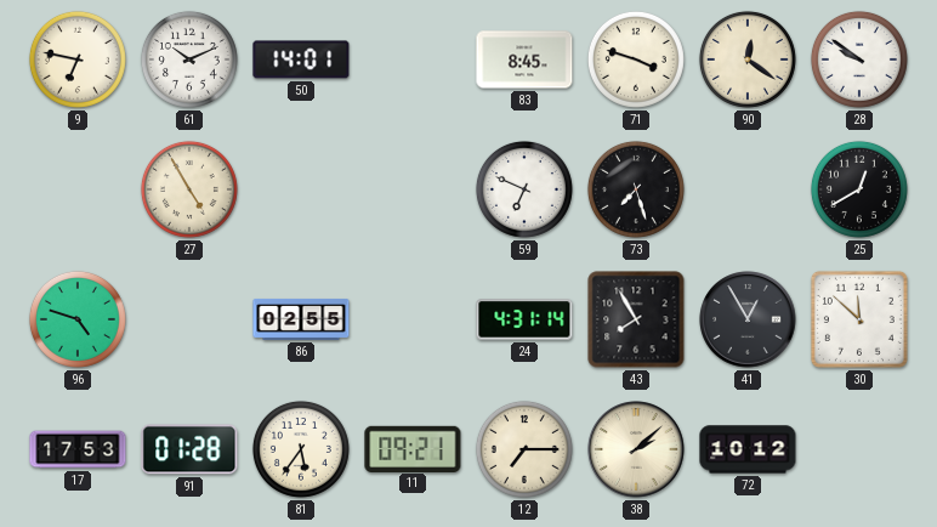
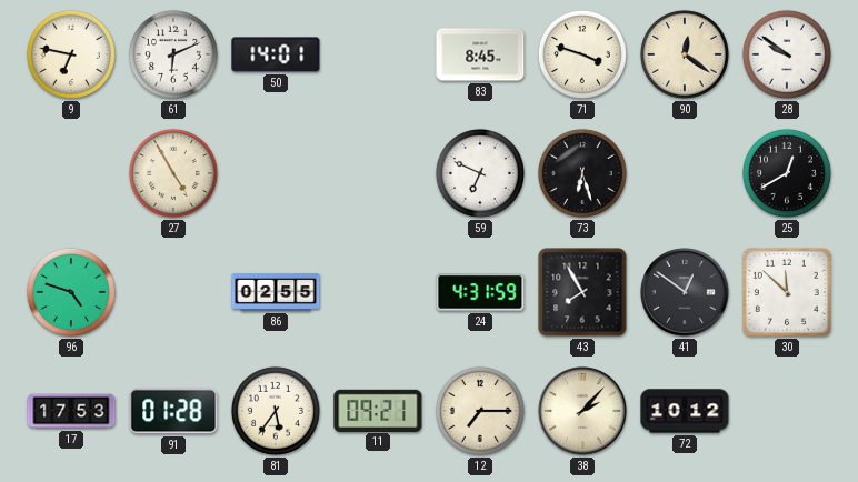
61: 10:11 -> 6:11 (173, 54)
73: 7:27 -> 6:27 (582, 173)
24: 4:31:14 -> 4:31:59 (480, 292)
41: 12:55 -> 12:51 (685, 292)
38: 2:08 -> 2:07 (582, 411)
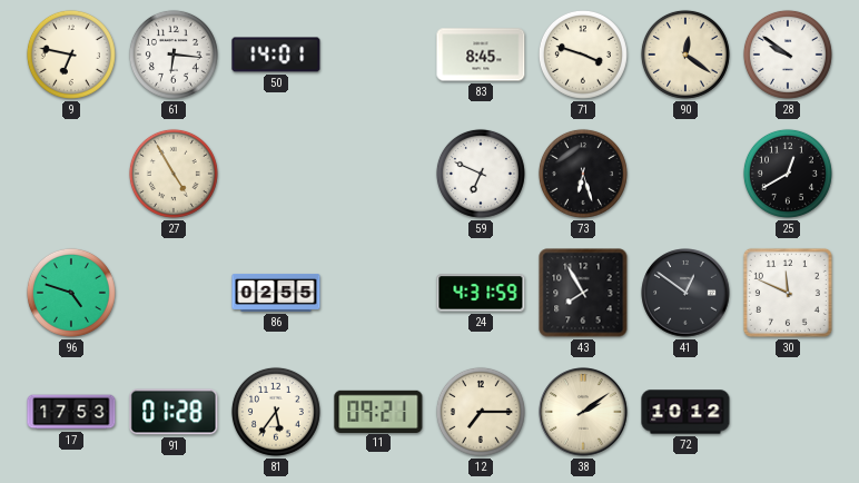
61: 6:11 -> 6:16 (174, 55)
30: 11:52 -> 11:49 (788, 293)
38: 2:07 -> 2:09 (583, 412)
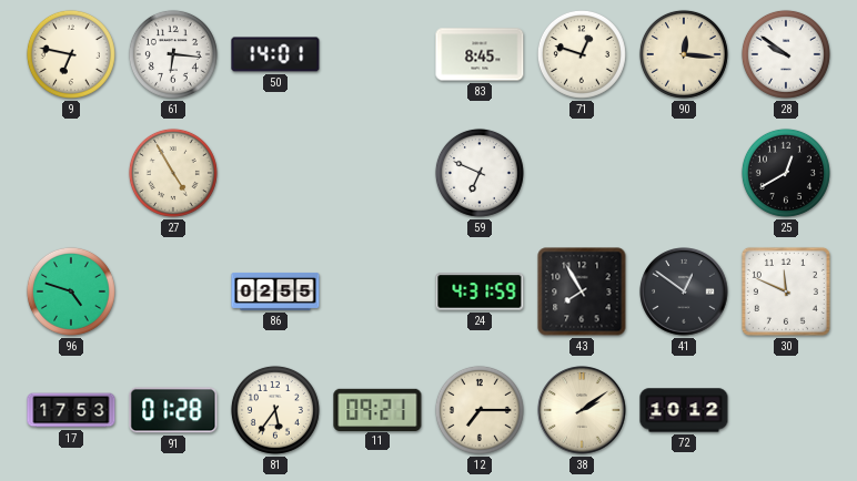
71: 3:48 -> 12:48 (582, 54)
90: 12:21 -> 12:16 (684, 54)
73: 6:27 -> none (583, 174)
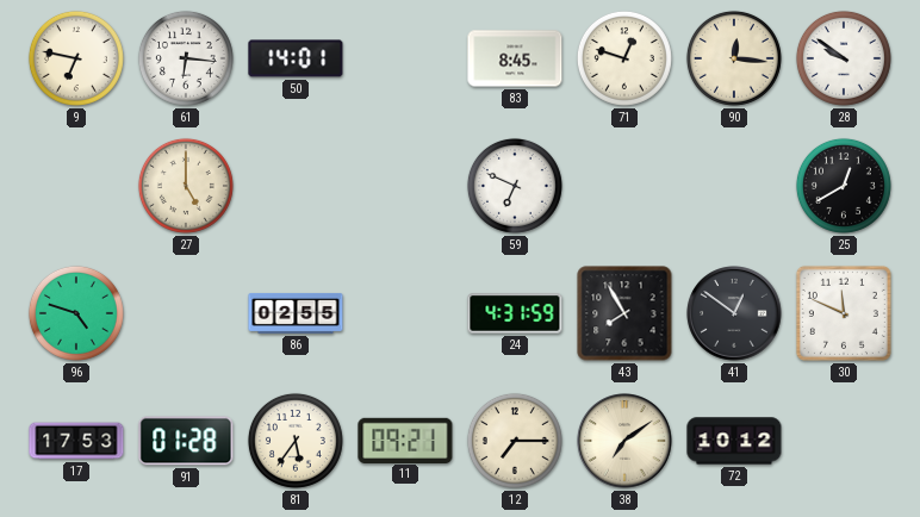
27: 4:55 -> 5:00 (186, 186)
38: 2:09 -> 7:09 (624, 441)
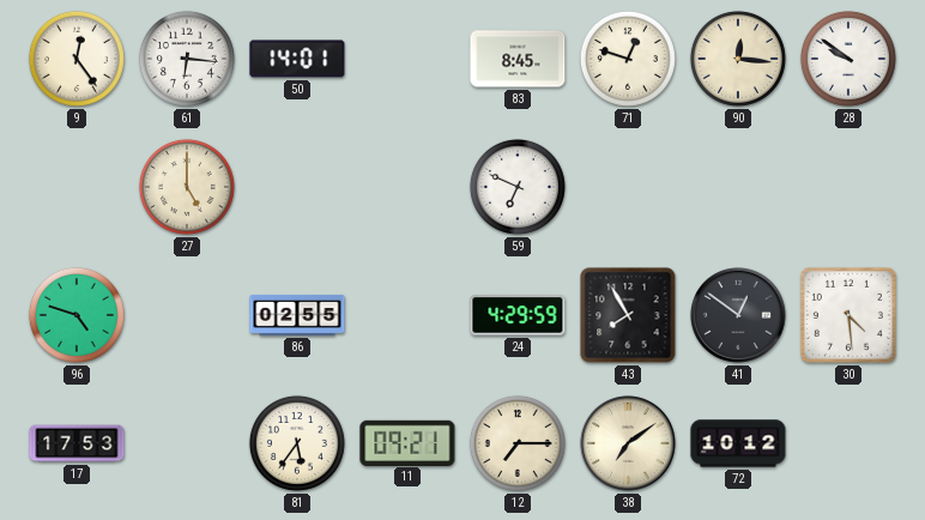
9: 6:47 -> 12:24 (77, 59)
25: 12:40 -> none (844, 186)
24: 4:31 -> 4:29 (518, 315)
30: 11:49 -> 4:29 (848, 315)
91: 01:28 -> none (186, 441)
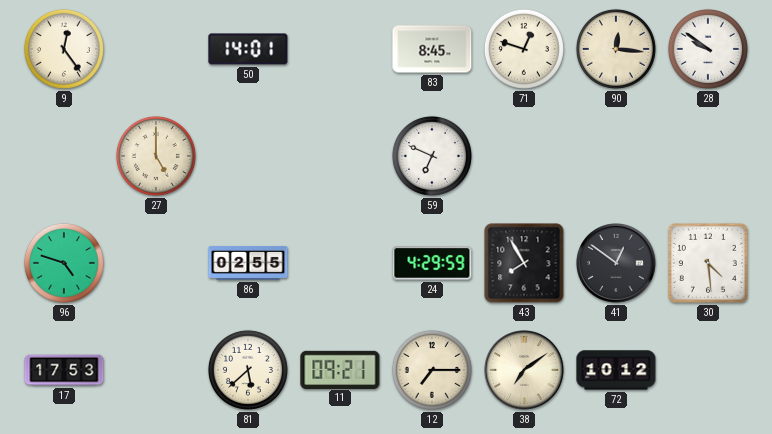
61: 6:16 -> none (187, 59)
81: 5:36 -> 5:38 (248, 370)
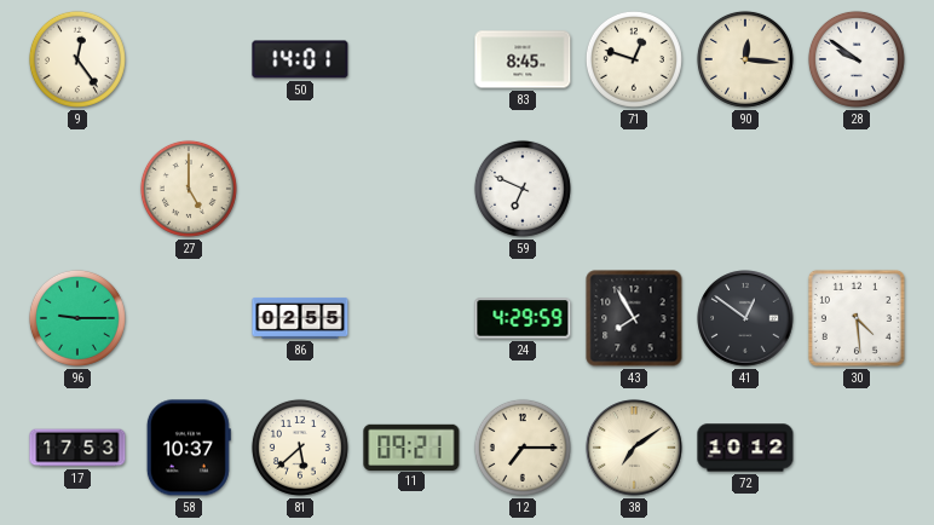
96: 4:48 -> 9:15 (77, 318)
58: none -> 10:37 (189, 448)
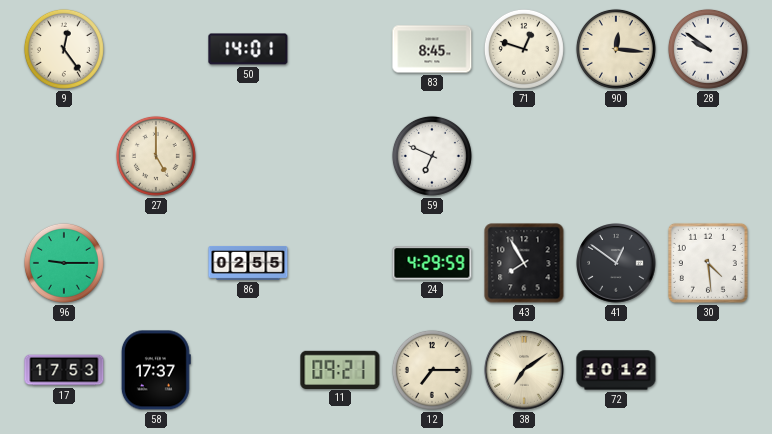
58: 10:37 -> 17:37 (156, 370)
81: 5:38 -> none (300, 448)
